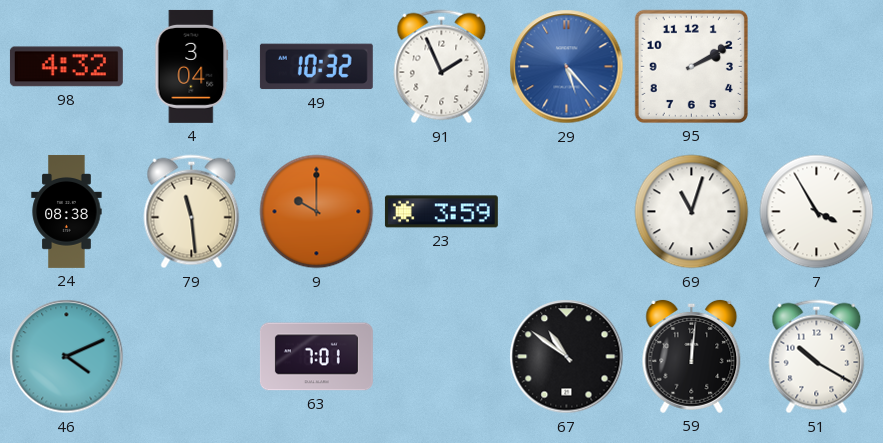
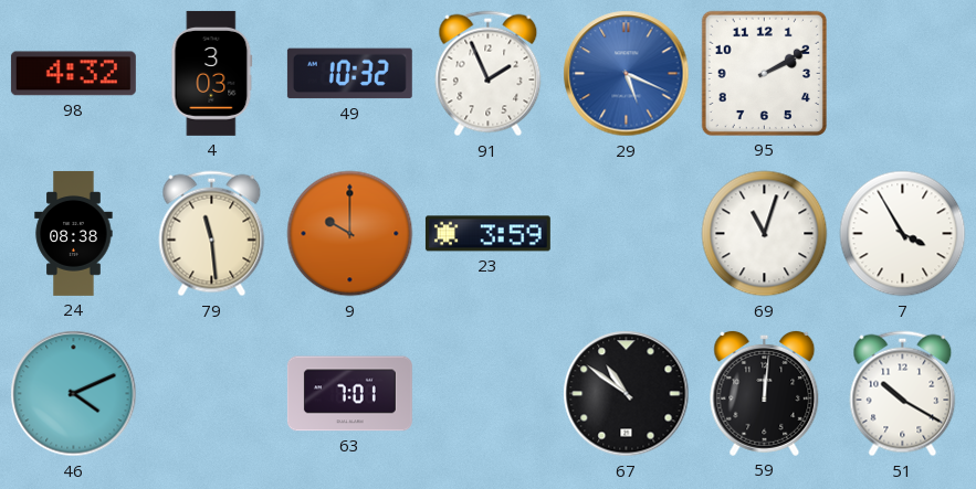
4: 3:04 -> 3:03 (212, 73)
29: 5:23 -> 5:19 (627, 74)
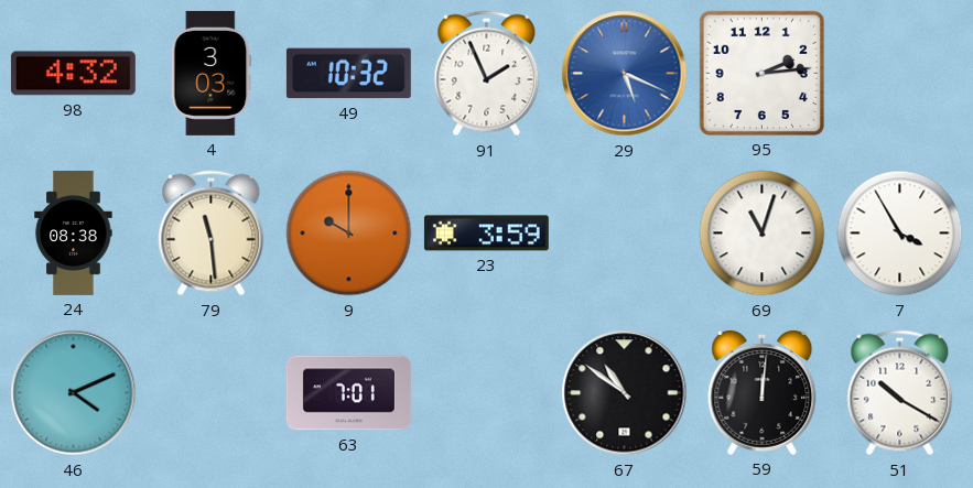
95: 2:10 -> 2:14 (761, 73)
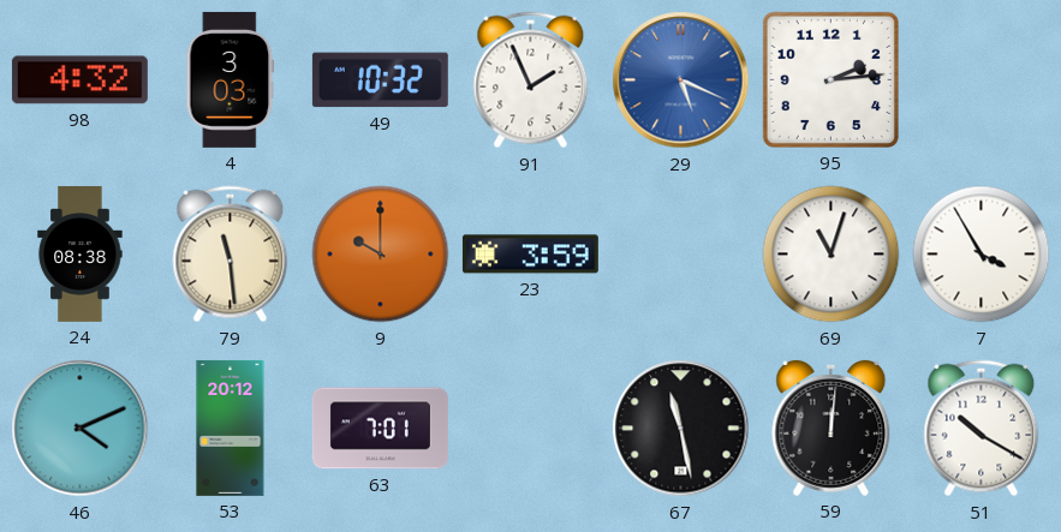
53: none -> 20:12 (231, 428)
67: 10:51 -> 11:28 (681, 429)
